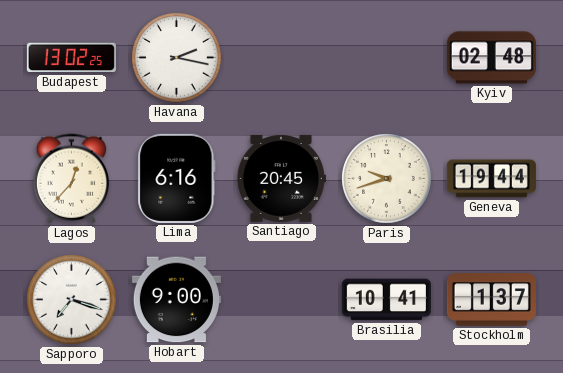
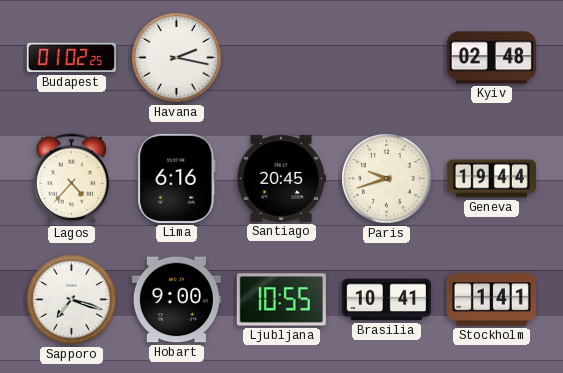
Budapest: 13:02 -> 01:02 (71, 58)
Lagos: 12:37 -> 4:37 (72, 179)
Ljubljana: none -> 10:55 (281, 300)
Stockholm: 1:37 -> 1:41 (491, 300)
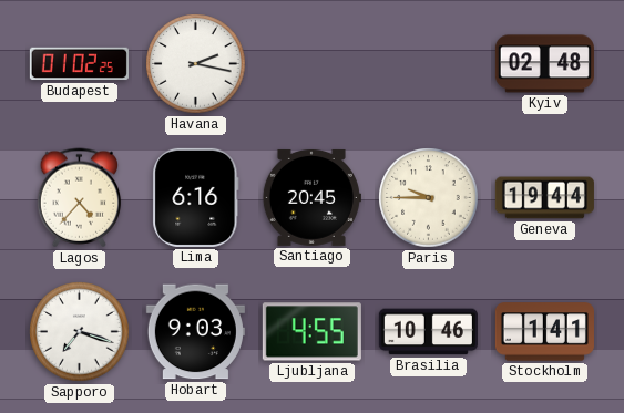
Paris: 9:42 -> 9:45 (429, 198)
Hobart: 9:00 -> 9:03 (195, 332)
Ljubljana: 10:55 -> 4:55 (311, 332)
Brasilia: 10:41 -> 10:46 (428, 332)
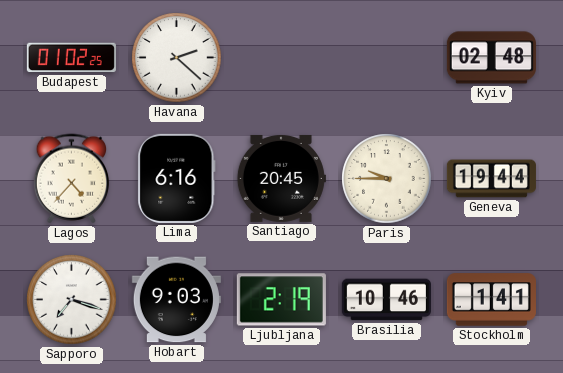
Havana: 2:17 -> 2:22 (177, 58)
Ljubljana: 4:55 -> 2:19 (281, 300)
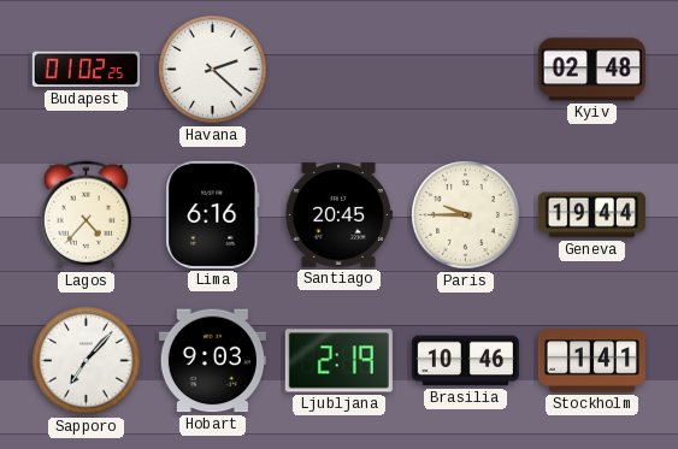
Sapporo: 7:18 -> 7:07 (87, 361)
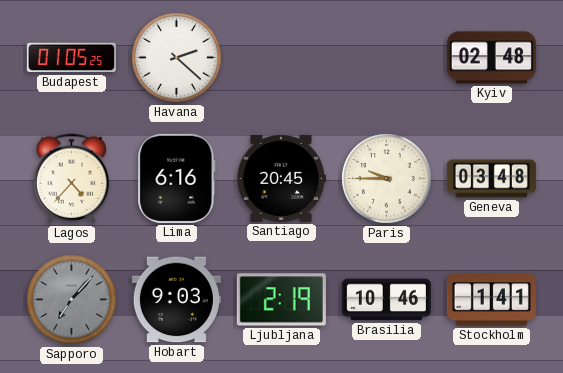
Budapest: 01:02 -> 01:05 (71, 58)
Geneva: 19:44 -> 03:48 (491, 179)
Sapporo dial: white -> grey (72, 300)
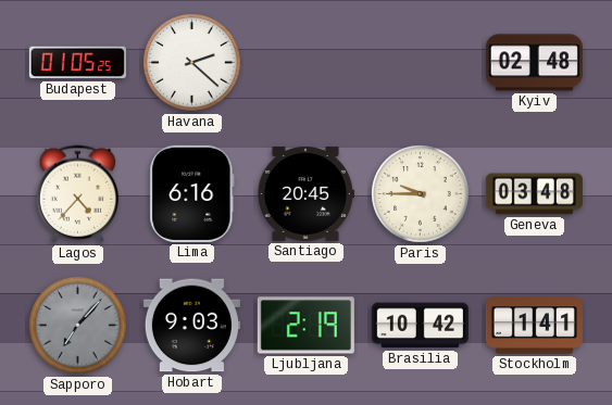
Brasilia: 10:46 -> 10:42 (420, 326)
